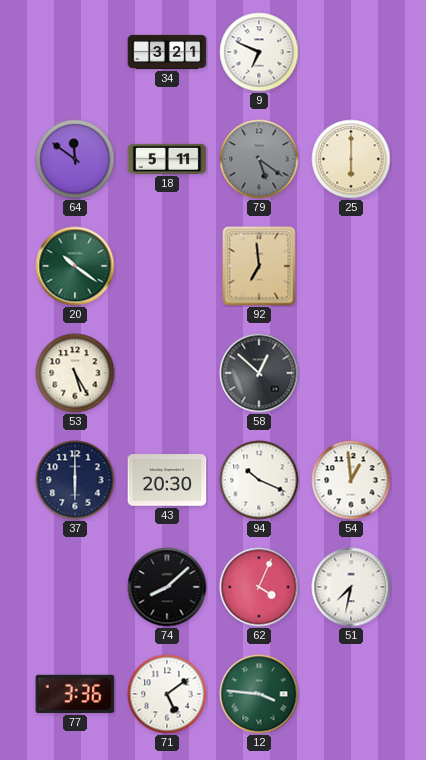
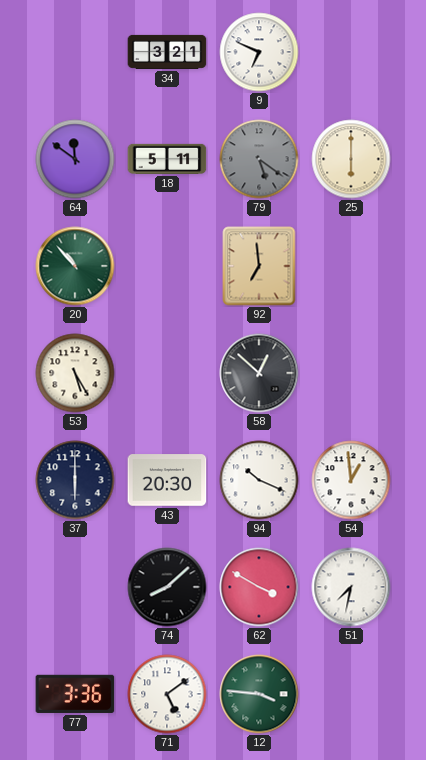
20: 10:21 -> 10:53 (75, 266)
62: 4:04 -> 3:50 (259, 587)
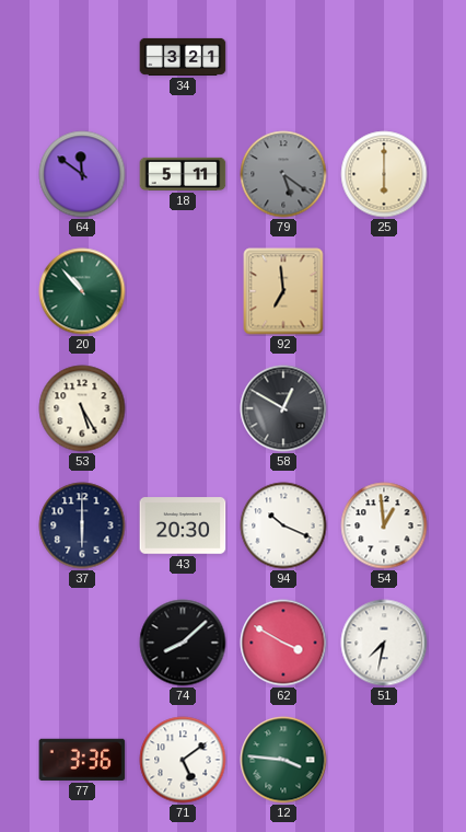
9: 6:49 -> none (259, 52)
58: 12:52 -> 12:50 (283, 408)
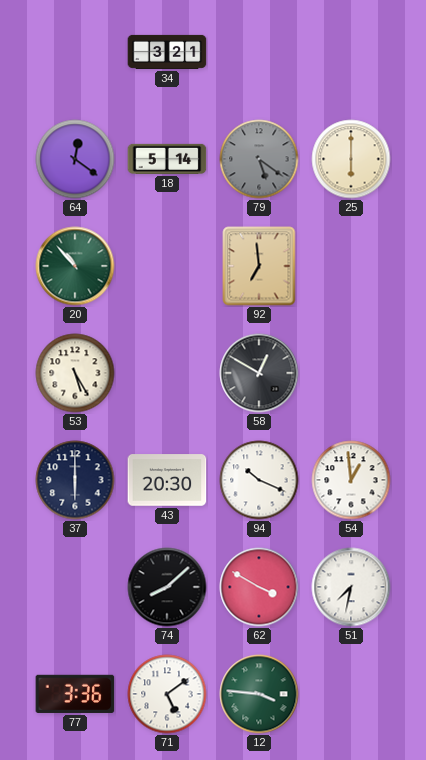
64: 11:51 -> 12:21 (75, 159)
18: 5:11 -> 5:14 (167, 159)
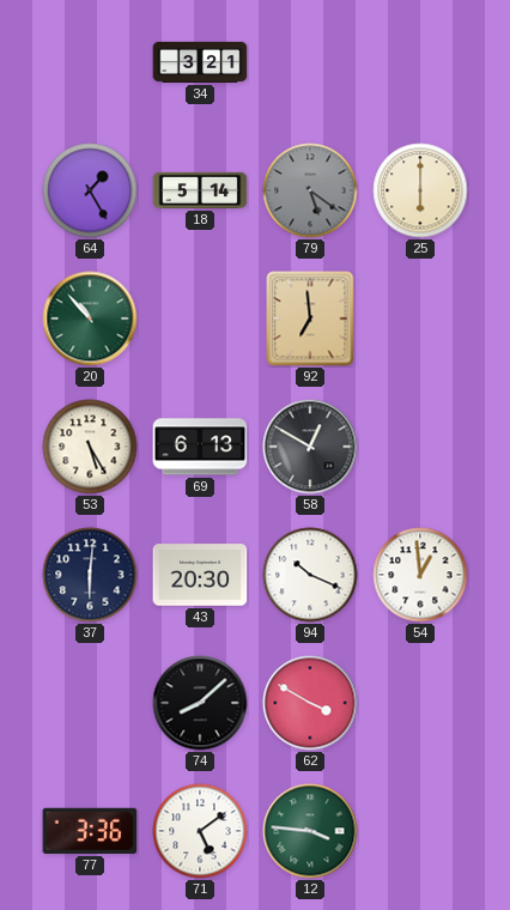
64: 12:21 -> 1:25 (90, 190)
69: none -> 6:13 (200, 447)
37: 6:00 -> 6:01 (90, 575)
51: 7:32 -> none (351, 587)
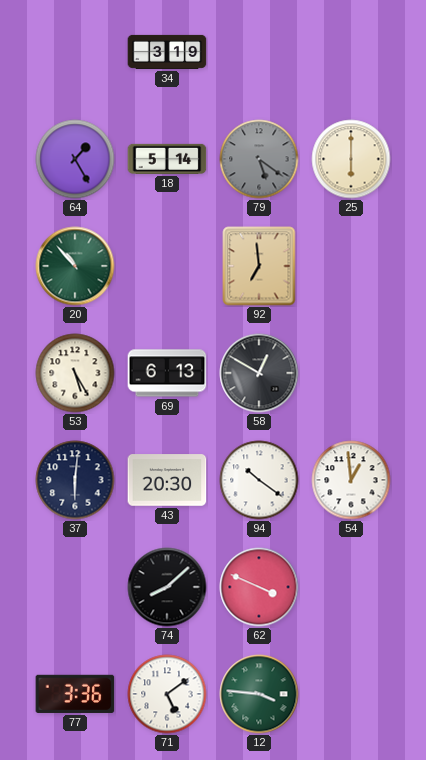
34: 3:21 -> 3:19 (167, 52)
94: 10:19 -> 10:21 (259, 480)
62: 3:50 -> 3:49 (259, 587)
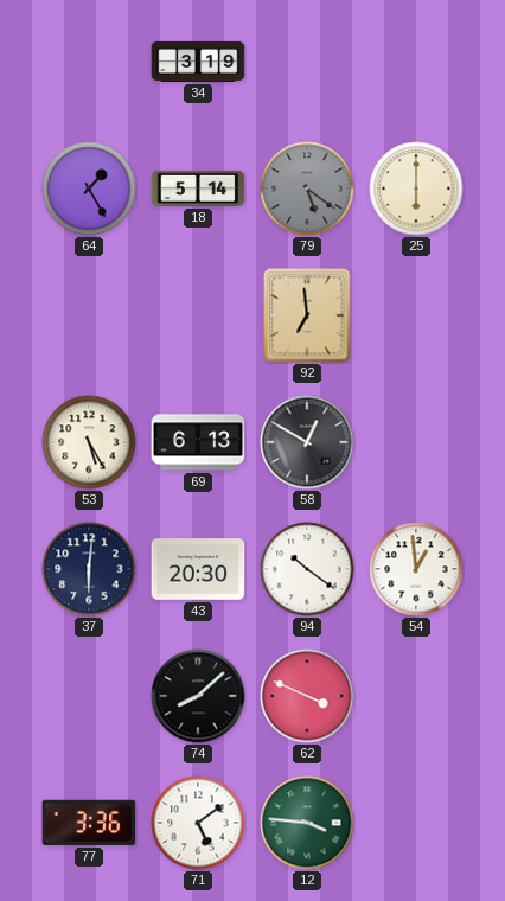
20: 10:53 -> none (75, 266)
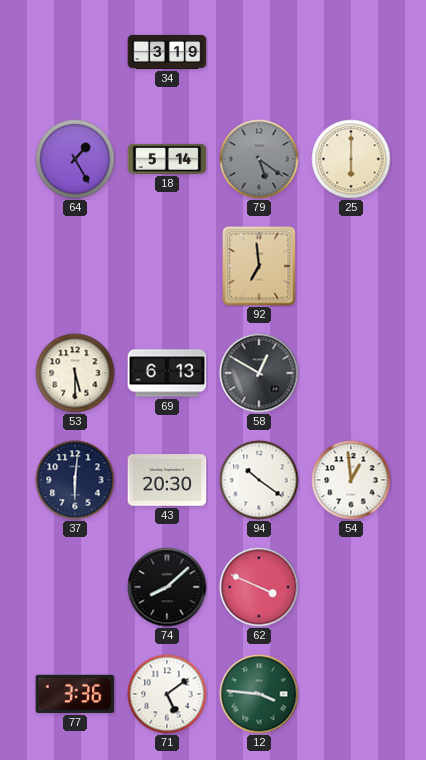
53: 5:25 -> 5:30 (75, 373)
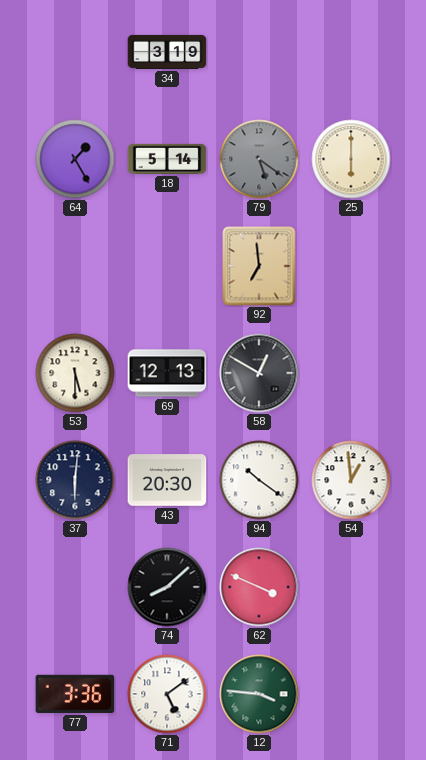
69: 6:13 -> 12:13 (167, 373)
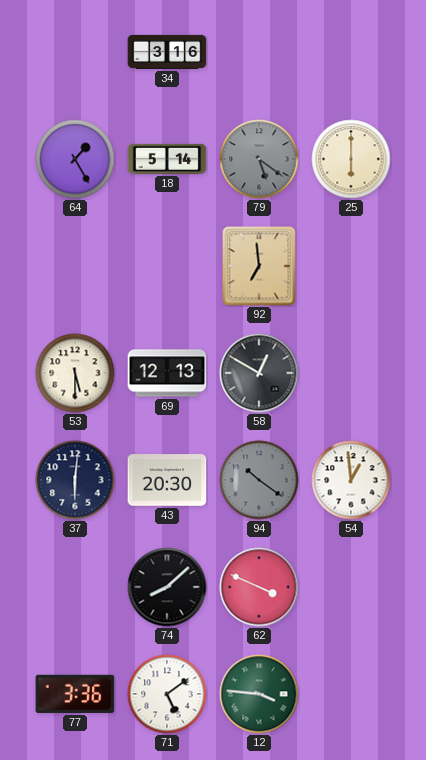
34: 3:19 -> 3:16 (167, 52)
94 dial: white -> grey (259, 480)
